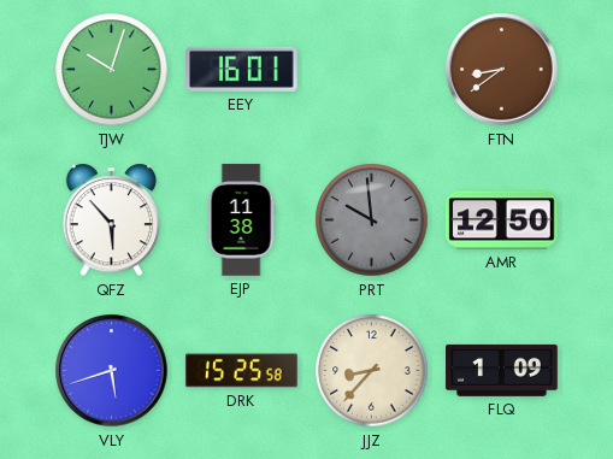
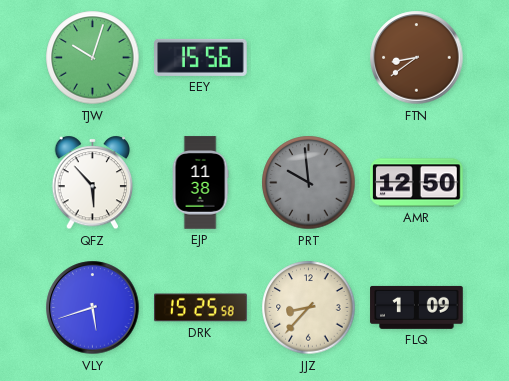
EEY: 16:01 -> 15:56 (201, 57)
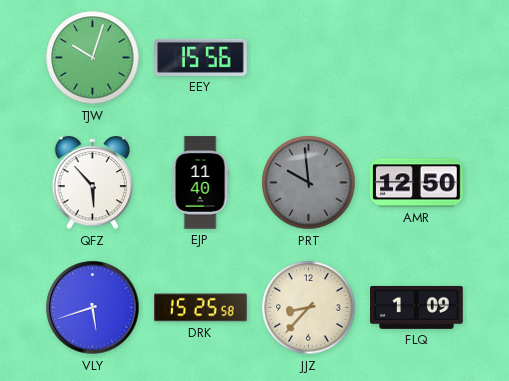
FTN: 8:39 -> none (417, 58)
EJP: 11:38 -> 11:40 (200, 183)
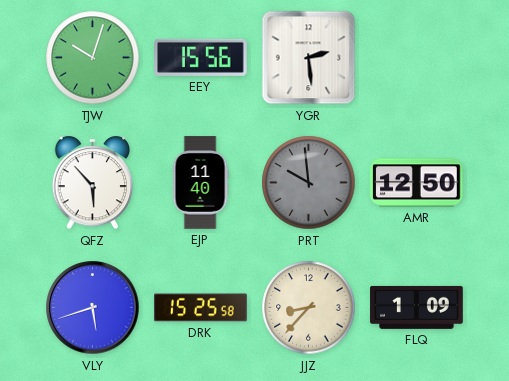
YGR: none -> 2:29 (309, 58)
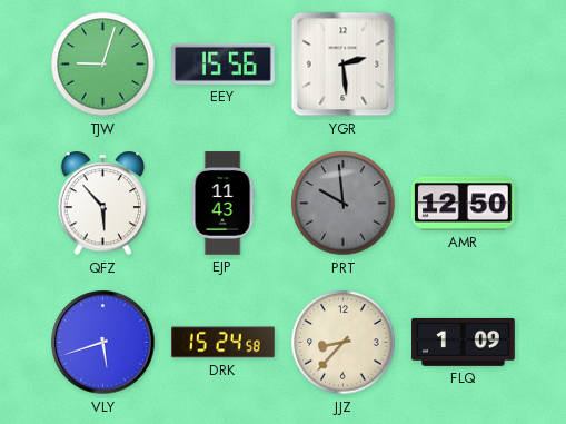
TJW: 10:03 -> 9:03 (103, 65)
EJP: 11:40 -> 11:43 (222, 204)
DRK: 15:25 -> 15:24 (224, 343)
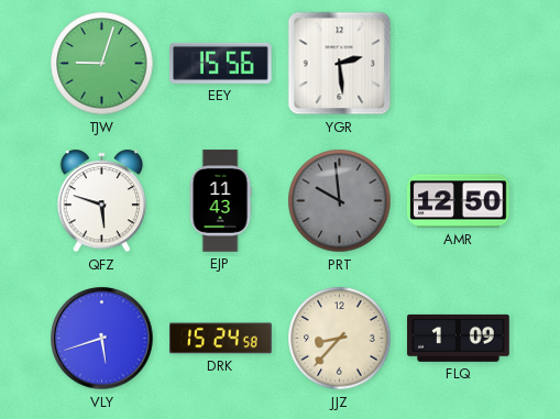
QFZ: 5:53 -> 5:48 (102, 201)
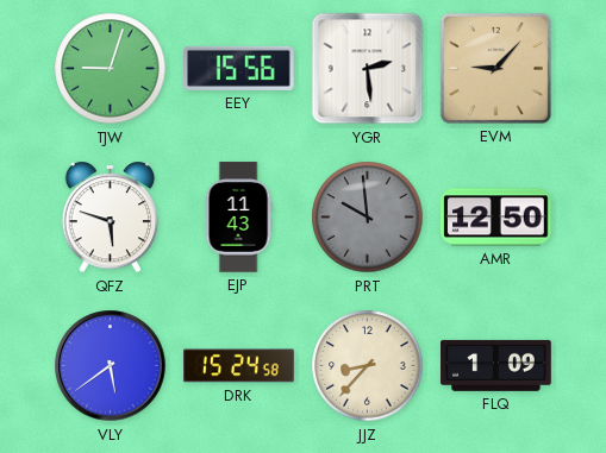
EVM: none -> 9:07 (495, 68)
VLY: 5:42 -> 5:39 (111, 366)
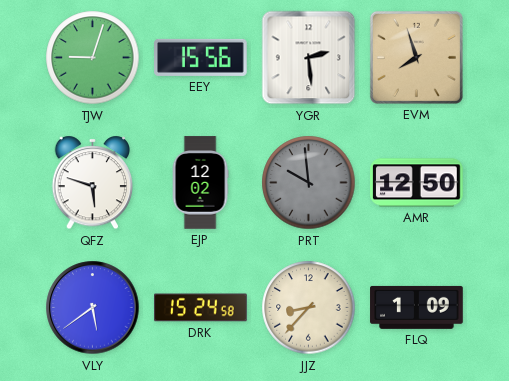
EVM: 9:07 -> 7:57 (416, 57)
EJP: 11:43 -> 12:02 (200, 183)
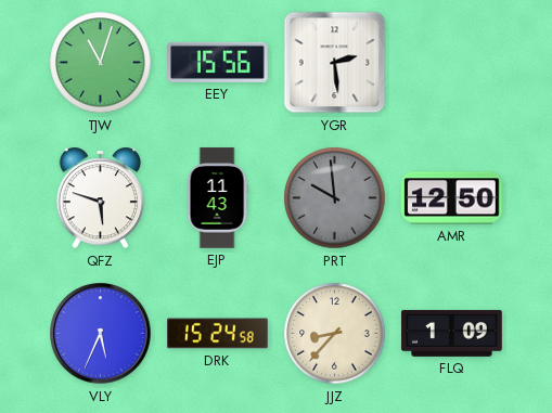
TJW: 9:03 -> 11:03 (101, 63)
EVM: 7:57 -> none (416, 57)
EJP: 12:02 -> 11:43 (217, 198)
VLY: 5:39 -> 5:34 (101, 334)
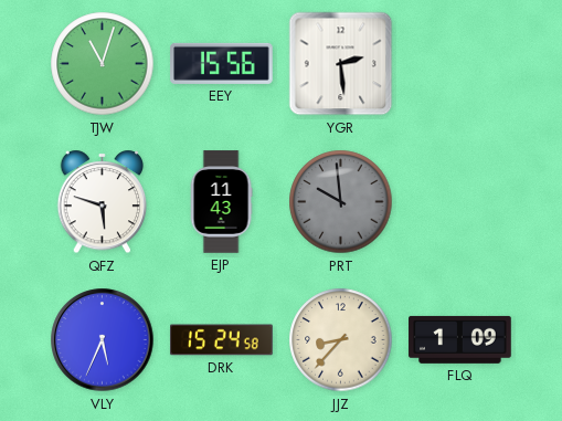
AMR: 12:50 -> none (452, 198)
